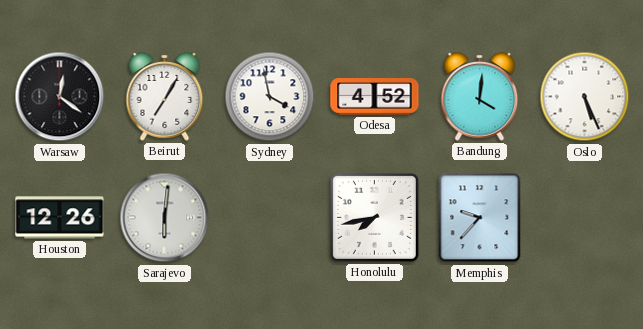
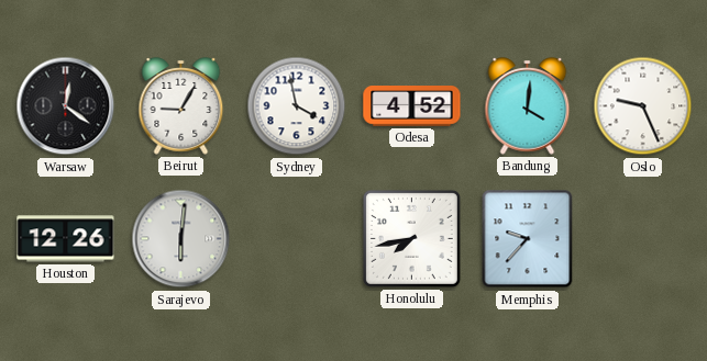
Beirut: 7:05 -> 9:05 (181, 106)
Oslo: 5:26 -> 9:26 (643, 106)
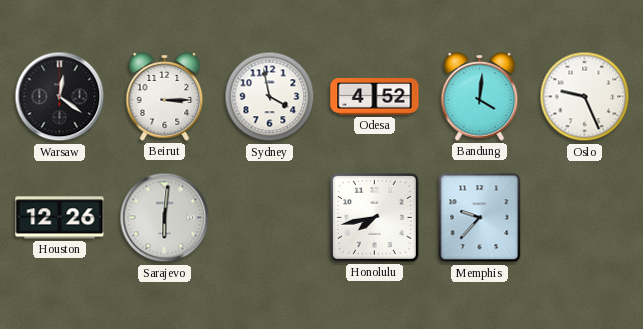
Beirut: 9:05 -> 3:15 (165, 97)
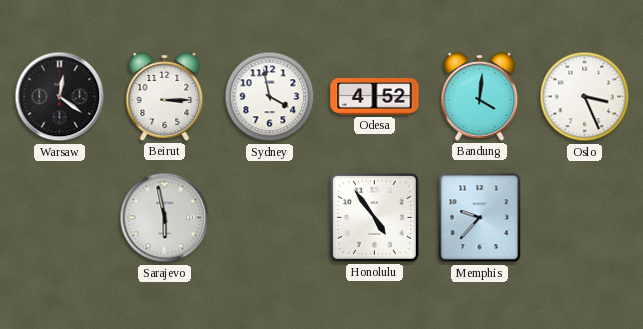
Oslo: 9:26 -> 3:26 (585, 97)
Houston: 12:26 -> none (60, 218)
Sarajevo: 6:01 -> 5:58 (165, 218)
Honolulu: 7:43 -> 4:54 (374, 217)
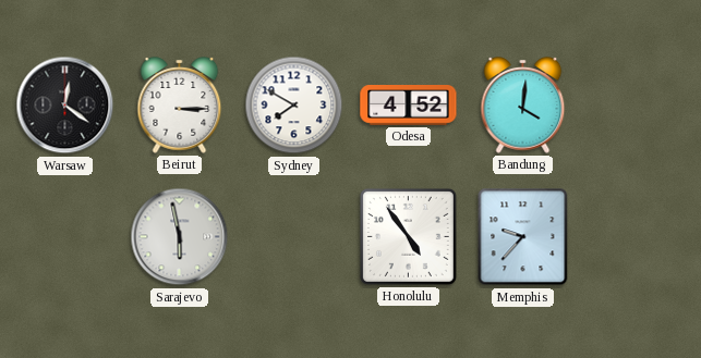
Sydney: 3:58 -> 7:50 (294, 106)
Oslo: 3:26 -> none (585, 97)
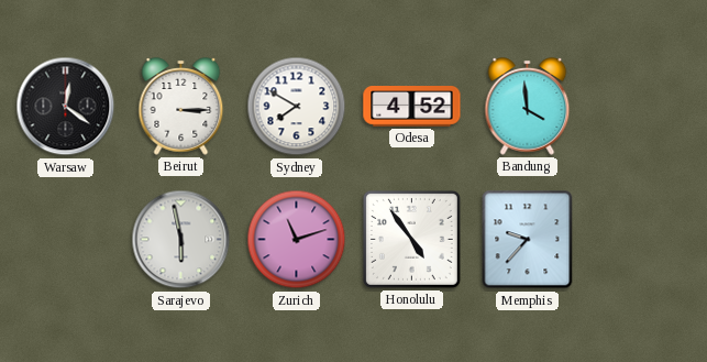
Bandung: 4:01 -> 3:59 (528, 107)
Zurich: none -> 11:12 (297, 240)
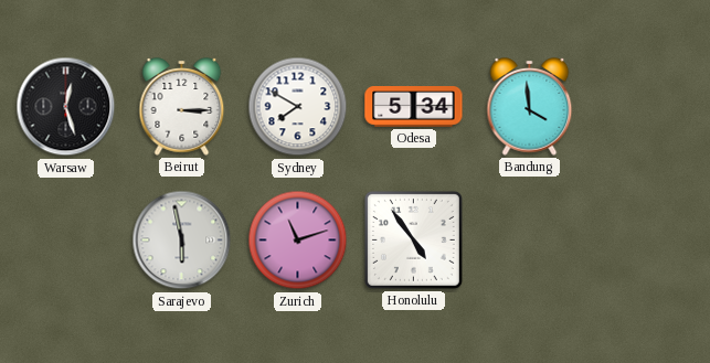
Warsaw: 12:21 -> 12:27 (66, 107)
Odesa: 4:52 -> 5:34 (414, 107)
Memphis: 9:37 -> none (528, 240)
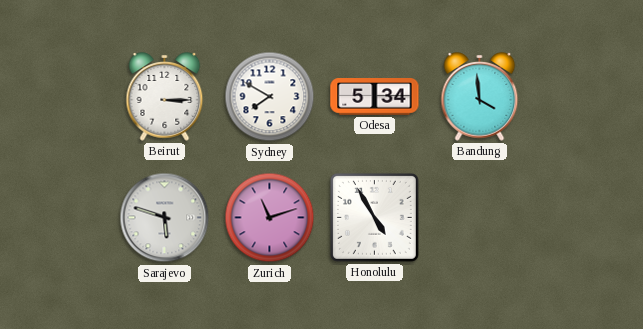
Warsaw: 12:27 -> none (66, 107)
Sarajevo: 5:58 -> 5:48 (165, 218)
Honolulu: 4:54 -> 4:55 (374, 217)
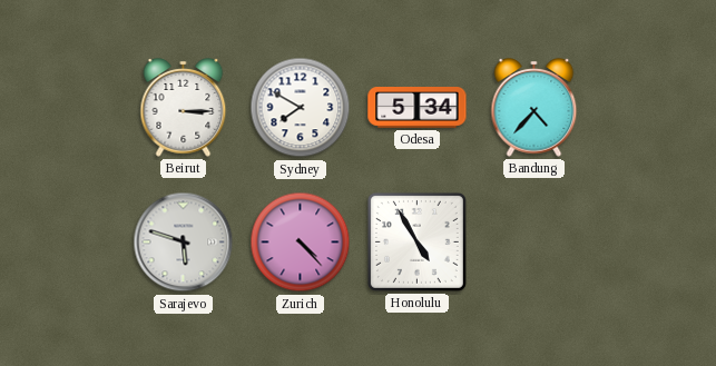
Bandung: 3:59 -> 4:37 (534, 108)
Zurich: 11:12 -> 4:23 (301, 243)
